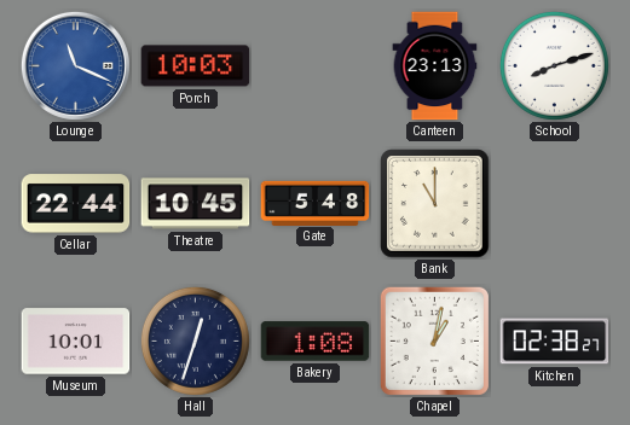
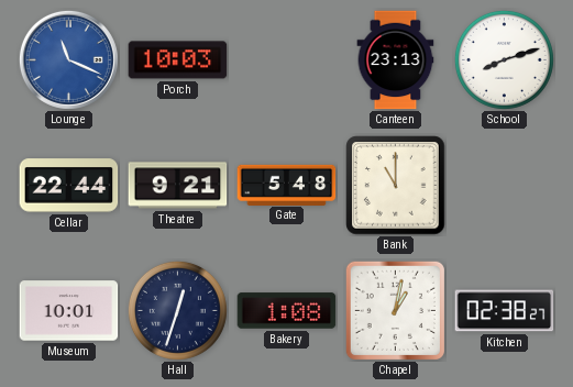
Theatre: 10:45 -> 9:21 (178, 186)
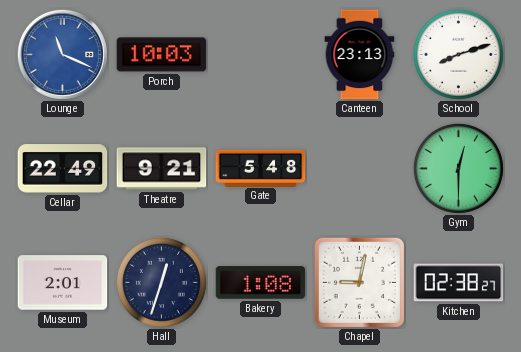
Cellar: 22:44 -> 22:49 (63, 169)
Bank: 11:00 -> none (396, 186)
Gym: none -> 12:30 (458, 168)
Museum: 10:01 -> 2:01 (63, 283)
Chapel: 1:02 -> 9:02 (359, 282)
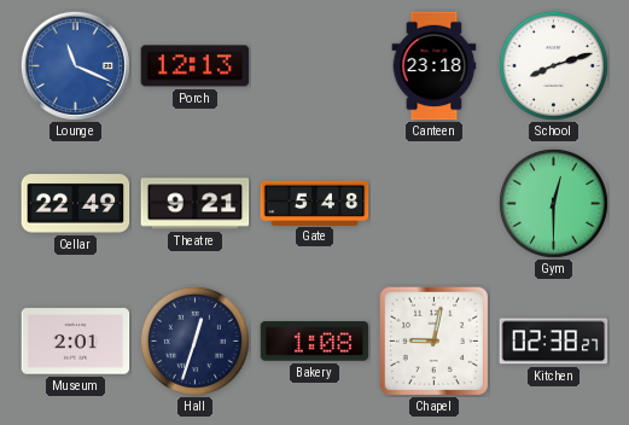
Porch: 10:03 -> 12:13 (196, 66)
Canteen: 23:13 -> 23:18 (435, 66)
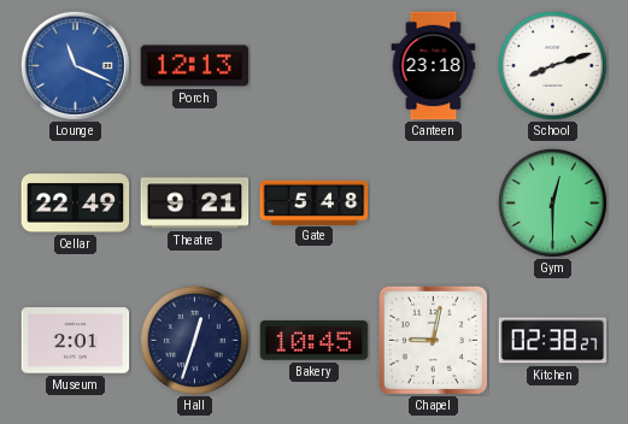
Bakery: 1:08 -> 10:45 (315, 341)
